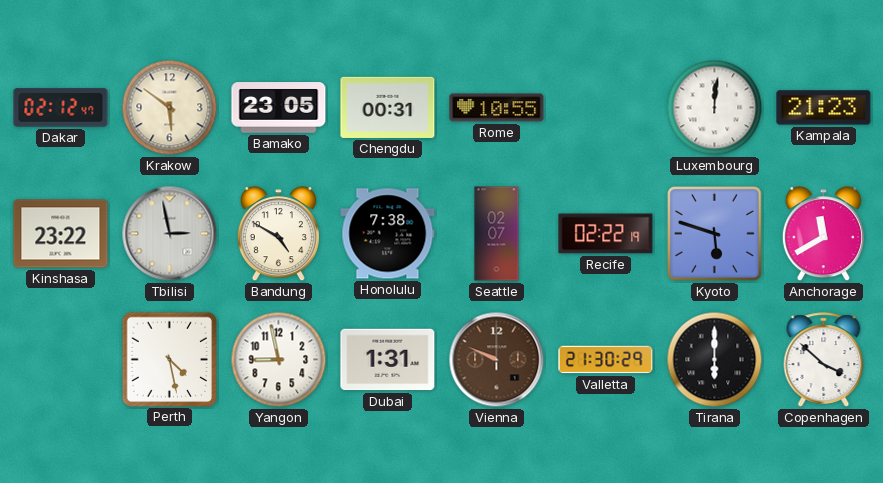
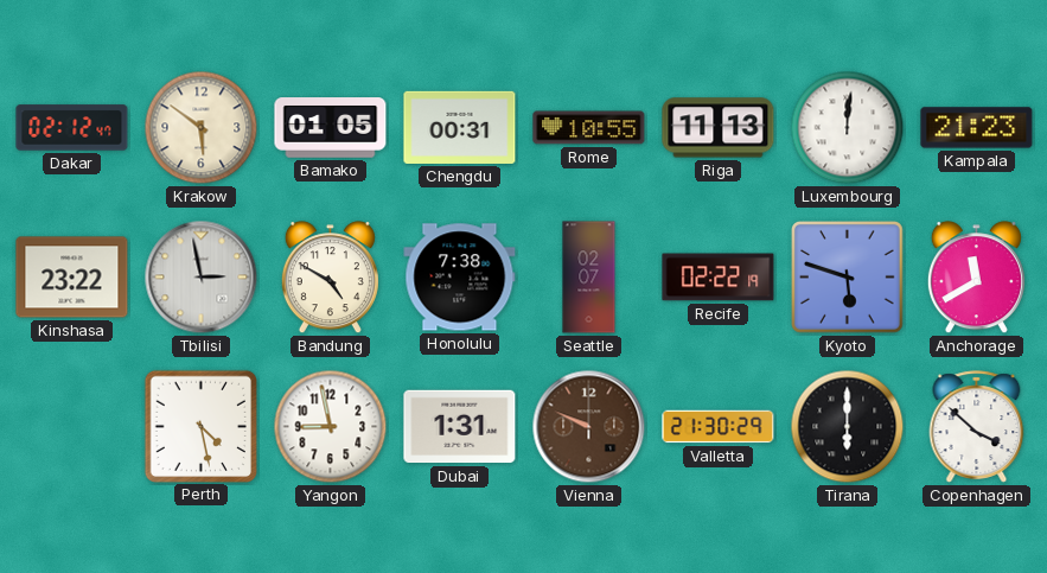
Bamako: 23:05 -> 01:05 (331, 128)
Riga: none -> 11:13 (719, 128)
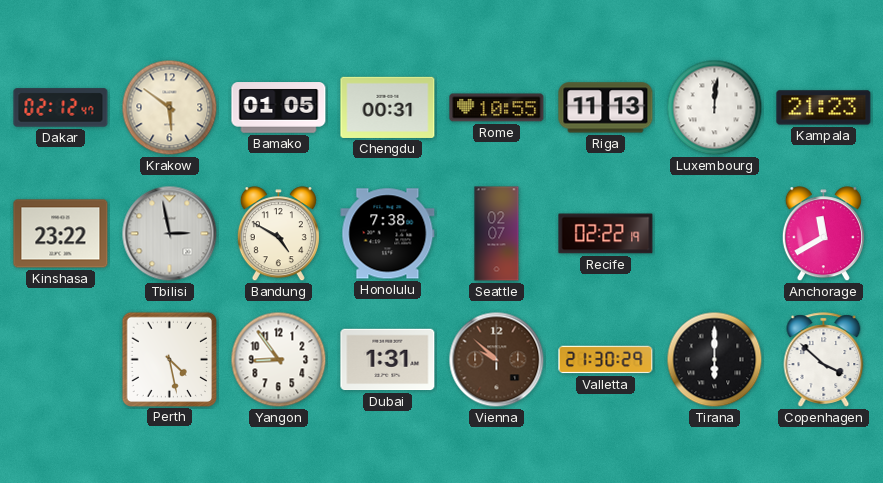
Kyoto: 5:48 -> none (848, 278)
Yangon: 8:58 -> 8:54 (279, 360)
Vienna: 9:49 -> 9:52 (497, 360)
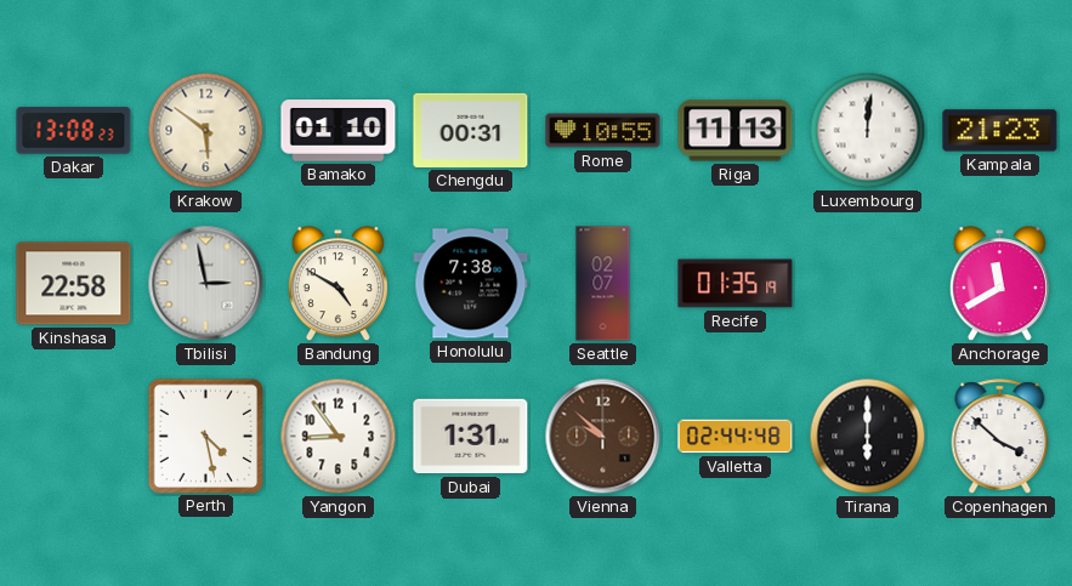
Dakar: 02:12 -> 13:08 (74, 131)
Bamako: 01:05 -> 01:10 (339, 131)
Kinshasa: 23:22 -> 22:58 (74, 284)
Recife: 02:22 -> 01:35 (736, 284)
Valletta: 21:30 -> 02:44 (736, 437)
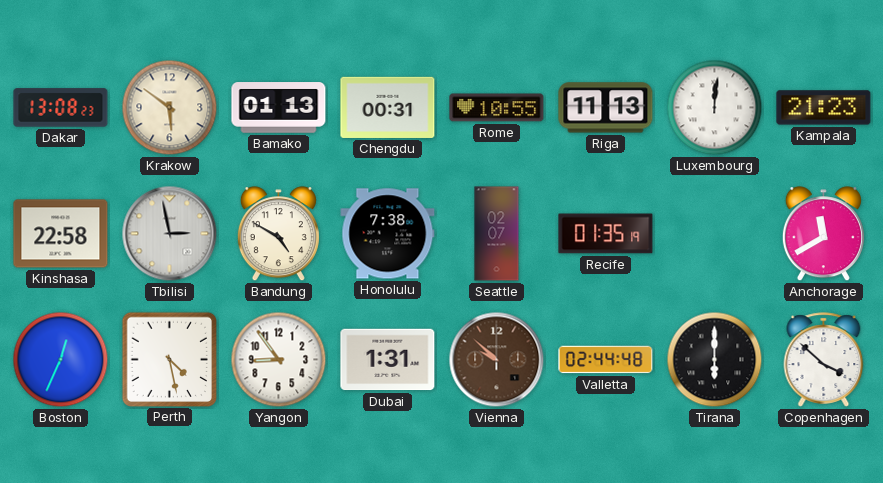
Bamako: 01:10 -> 01:13 (279, 108)
Boston: none -> 12:34 (61, 360)
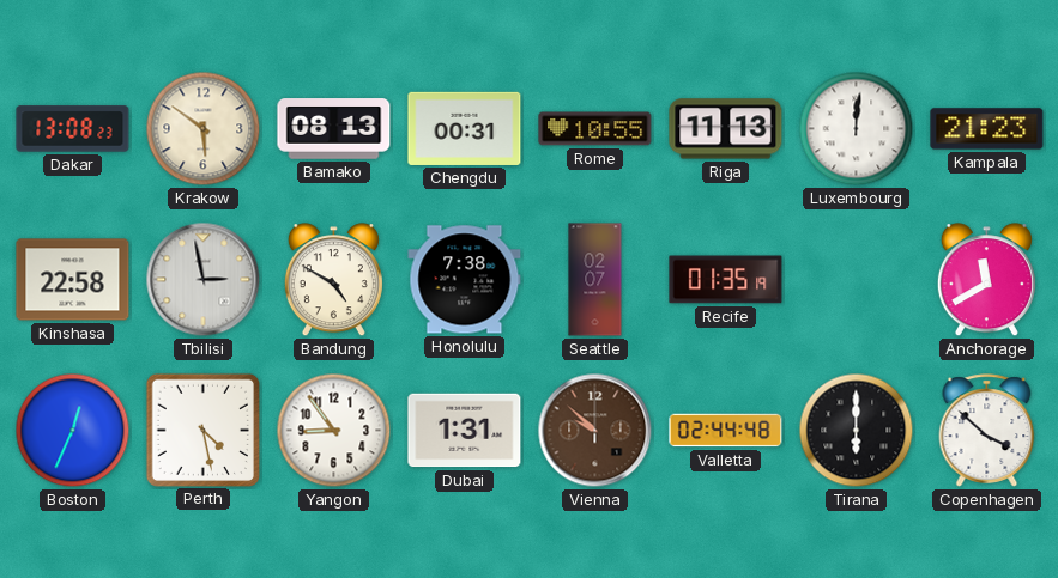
Bamako: 01:13 -> 08:13 (334, 129)
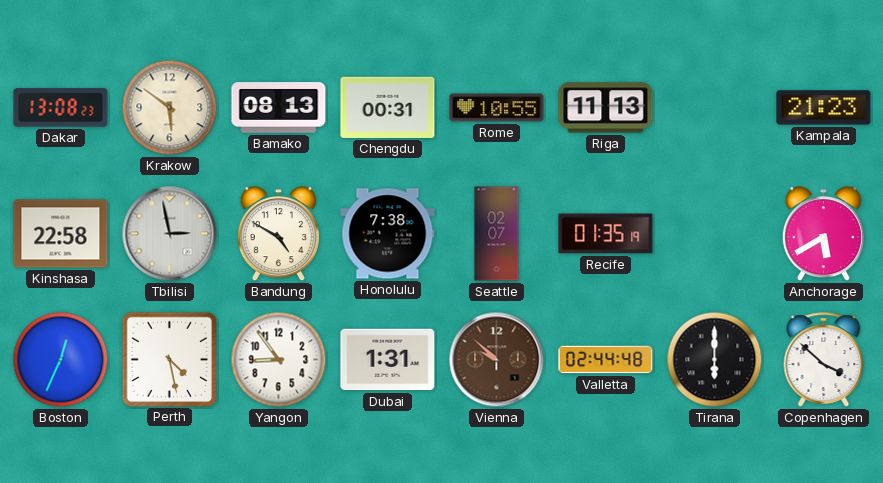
Luxembourg: 12:01 -> none (857, 129)
Anchorage: 11:40 -> 5:40 (823, 234)
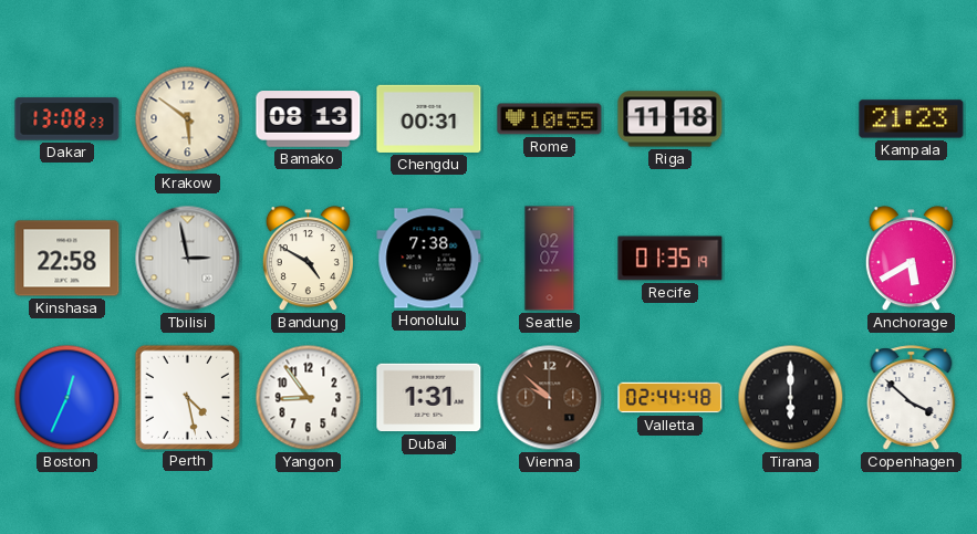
Riga: 11:13 -> 11:18 (671, 119)
